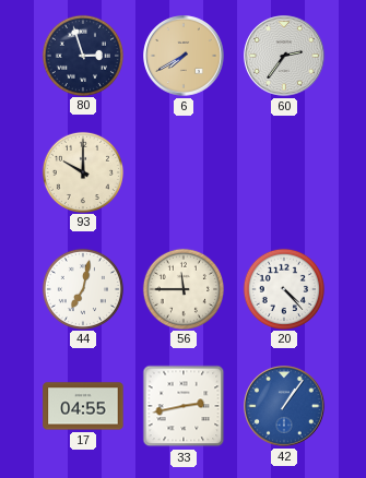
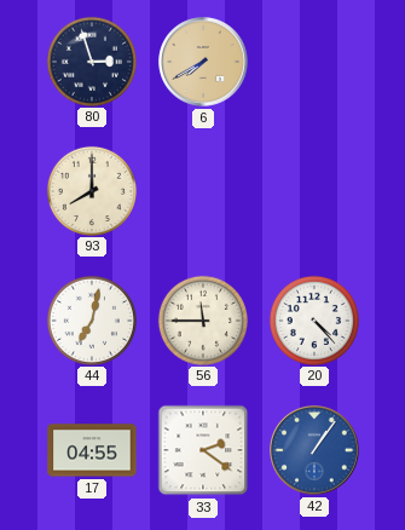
60: 2:36 -> none (284, 56)
93: 10:00 -> 8:00 (91, 190)
33: 2:43 -> 2:21 (203, 450)
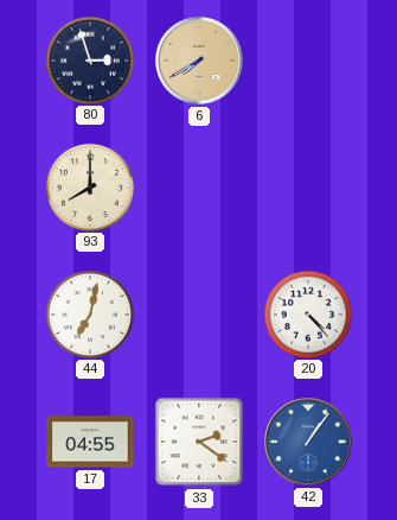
56: 11:45 -> none (202, 319)
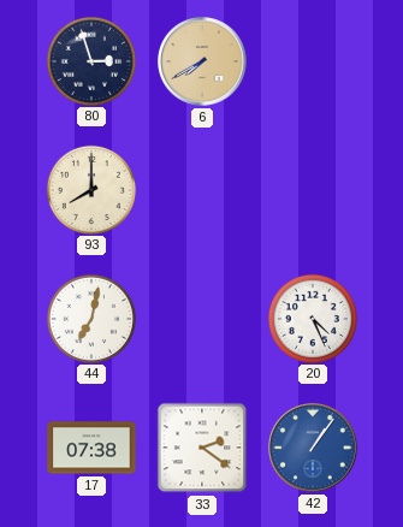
20: 4:23 -> 4:26 (312, 318)
17: 04:55 -> 07:38 (91, 448)
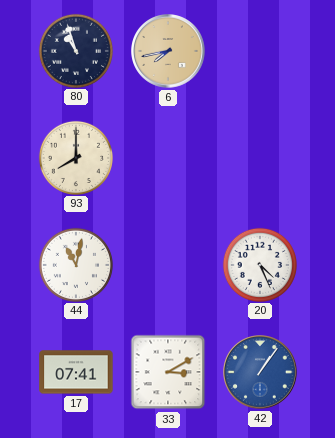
80: 2:57 -> 10:57 (75, 50)
6: 7:40 -> 7:43 (168, 51)
44: 7:02 -> 11:02 (75, 264)
17: 07:38 -> 07:41 (76, 372)
33: 2:21 -> 3:10 (168, 372)
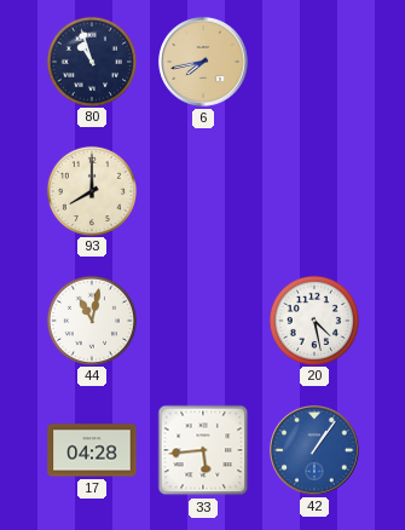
20: 4:26 -> 4:28 (313, 319)
17: 07:41 -> 04:28 (92, 450)
33: 3:10 -> 5:44 (203, 450)
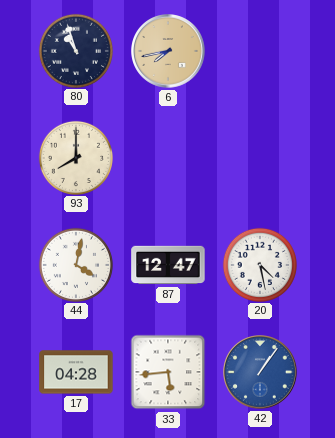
44: 11:02 -> 4:02 (75, 264)
87: none -> 12:47 (168, 265)
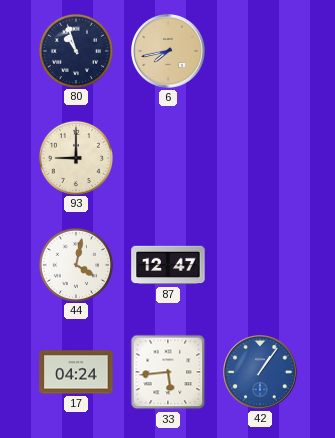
93: 8:00 -> 9:00 (75, 157)
20: 4:28 -> none (259, 264)
17: 04:28 -> 04:24 (76, 372)
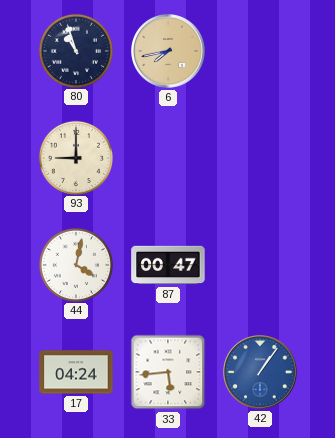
87: 12:47 -> 00:47 (168, 265)
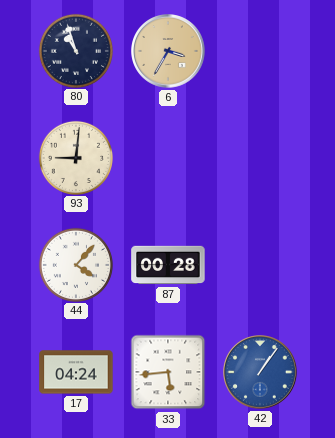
6: 7:43 -> 3:35 (168, 51)
93: 9:00 -> 9:01 (75, 157)
44: 4:02 -> 4:07 (75, 264)
87: 00:47 -> 00:28 (168, 265)
